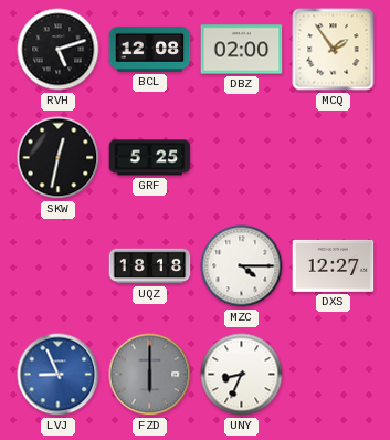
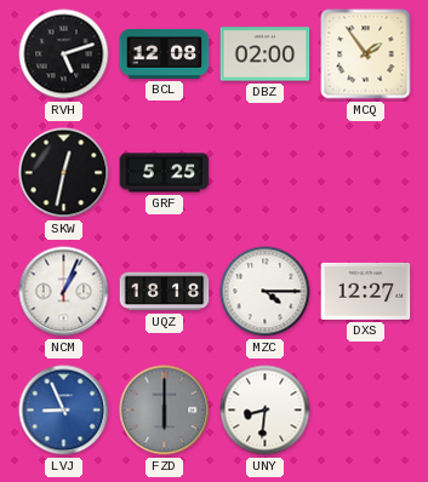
NCM: none -> 1:04 (64, 292)
UNY: 8:34 -> 8:31 (266, 411)
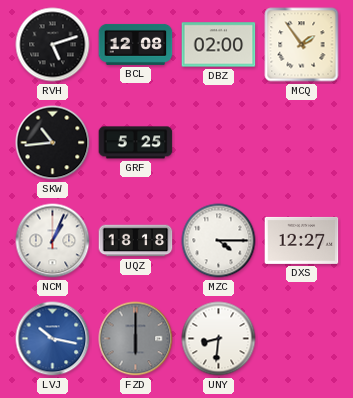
SKW: 12:32 -> 10:44 (53, 143)
LVJ: 8:56 -> 10:17 (53, 339)
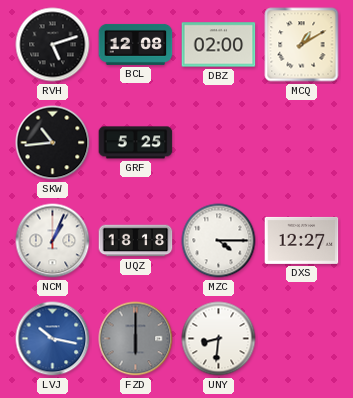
MCQ: 1:54 -> 1:10 (302, 45)
